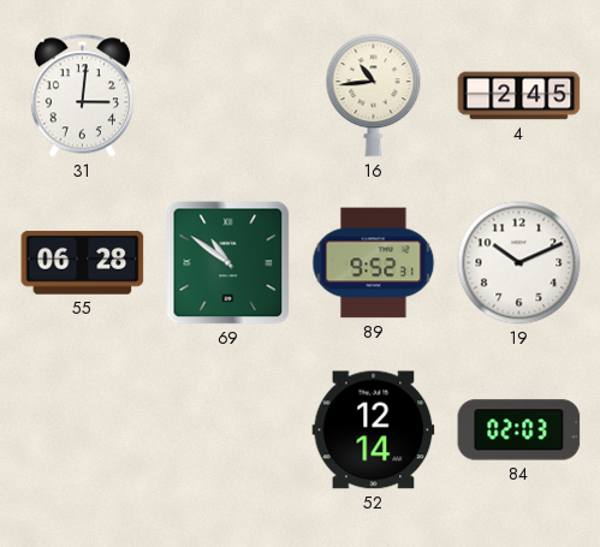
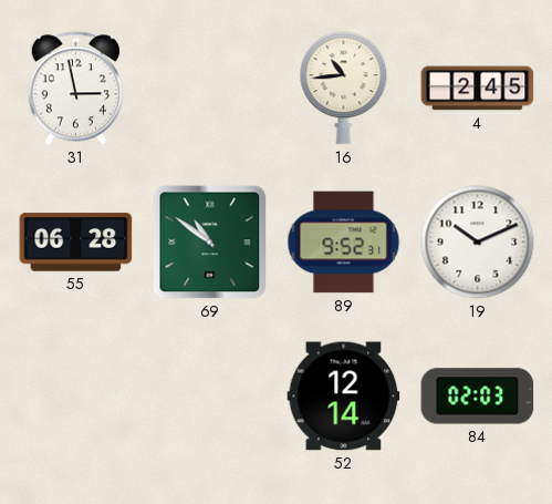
31: 3:01 -> 2:58 (75, 89)
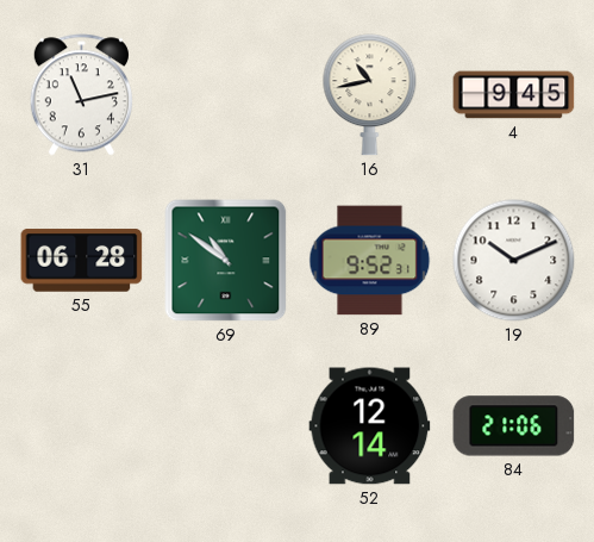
31: 2:58 -> 11:13 (81, 95)
16: 10:44 -> 10:43 (370, 95)
4: 2:45 -> 9:45 (514, 95)
84: 02:03 -> 21:06 (514, 426)
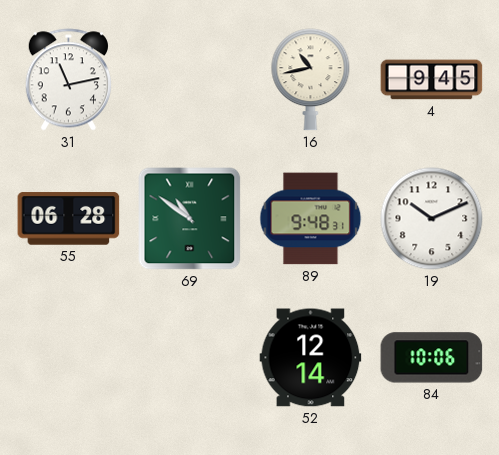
89: 9:52 -> 9:48 (311, 219)
84: 21:06 -> 10:06 (432, 358)
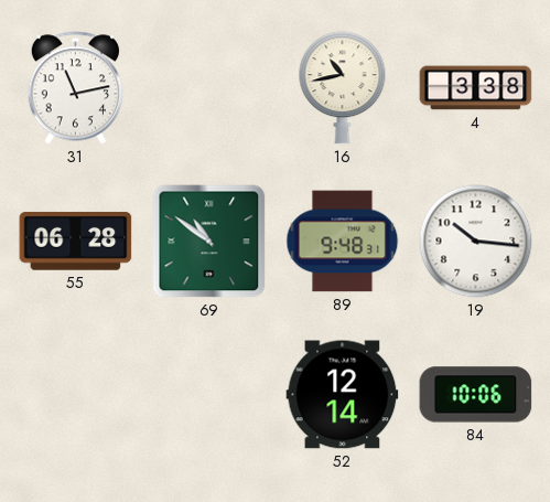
4: 9:45 -> 3:38 (476, 88)
19: 10:11 -> 10:16 (476, 242)
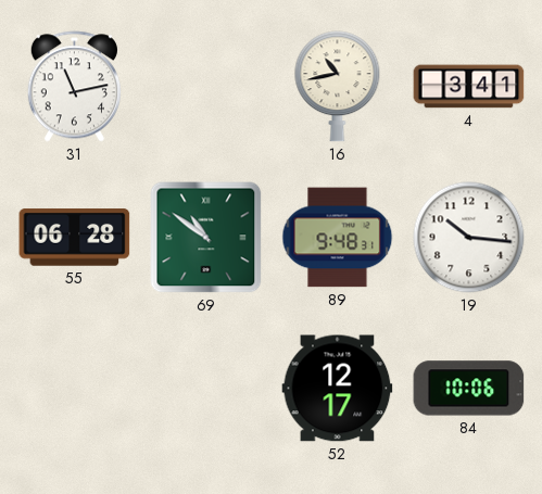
4: 3:38 -> 3:41 (469, 87)
52: 12:14 -> 12:17 (338, 389)
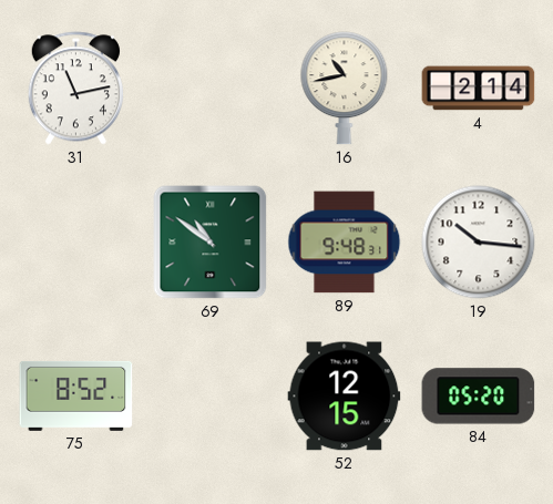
4: 3:41 -> 2:14 (479, 89)
55: 06:28 -> none (75, 238)
75: none -> 8:52 (76, 395)
52: 12:17 -> 12:15 (345, 397)
84: 10:06 -> 05:20 (479, 397)
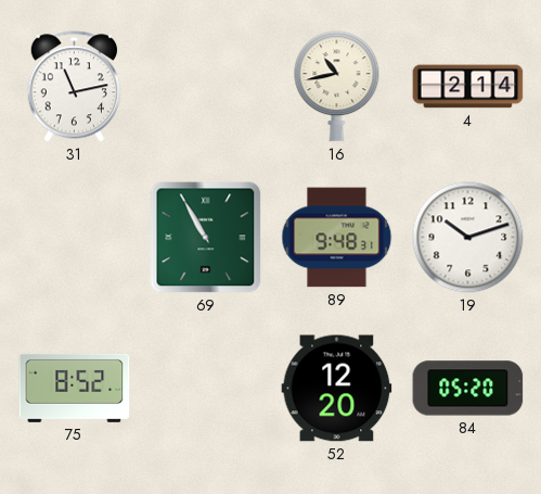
69: 10:51 -> 10:55 (206, 238)
19: 10:16 -> 10:12 (468, 238)
52: 12:15 -> 12:20 (337, 389)
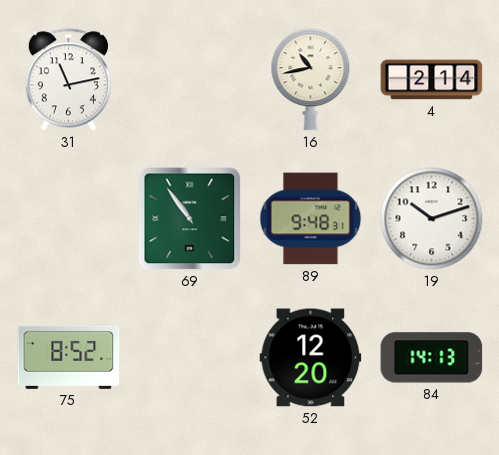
69: 10:55 -> 10:54 (190, 219)
84: 05:20 -> 14:13 (432, 358)
